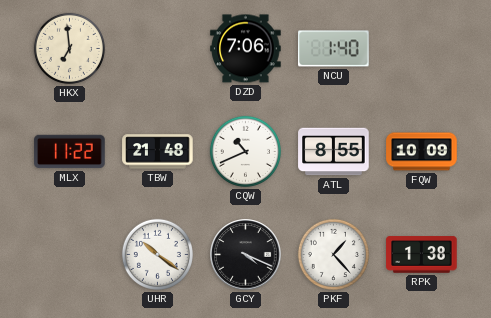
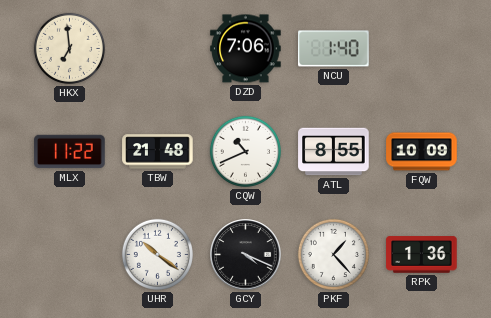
RPK: 1:38 -> 1:36 (422, 255)
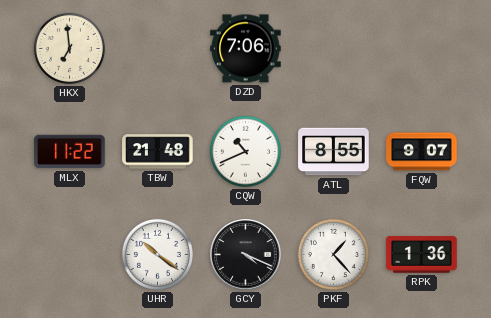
NCU: 1:40 -> none (334, 49)
FQW: 10:09 -> 9:07 (422, 152)
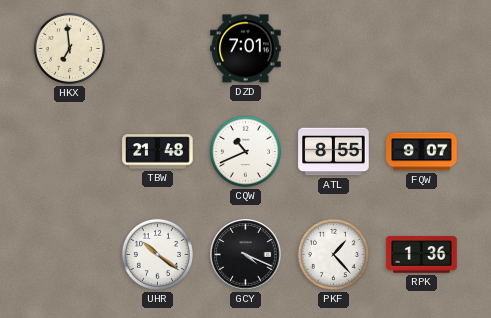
DZD: 7:06 -> 7:01 (246, 49)
MLX: 11:22 -> none (70, 152)
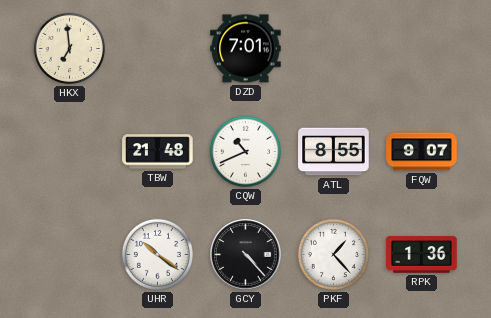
GCY: 4:19 -> 4:23 (246, 255)
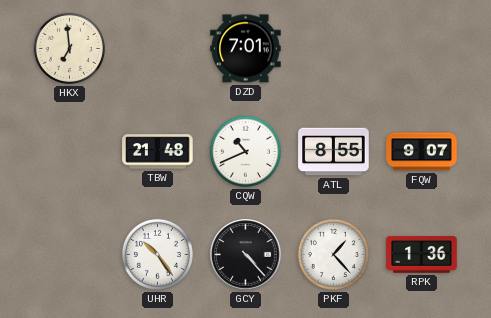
UHR: 10:21 -> 10:24 (157, 254)
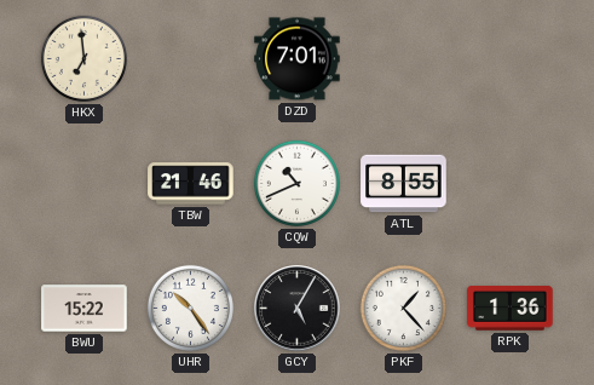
TBW: 21:48 -> 21:46 (191, 184)
FQW: 9:07 -> none (422, 152)
BWU: none -> 15:22 (85, 309)
GCY: 4:23 -> 5:05 (298, 309)
